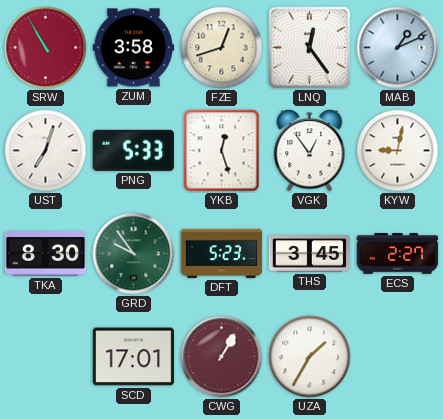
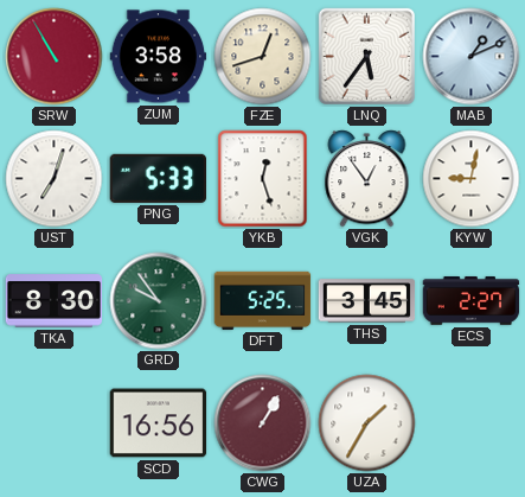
LNQ: 12:24 -> 5:36 (366, 56)
DFT: 5:23 -> 5:25 (263, 300)
SCD: 17:01 -> 16:56 (159, 423)
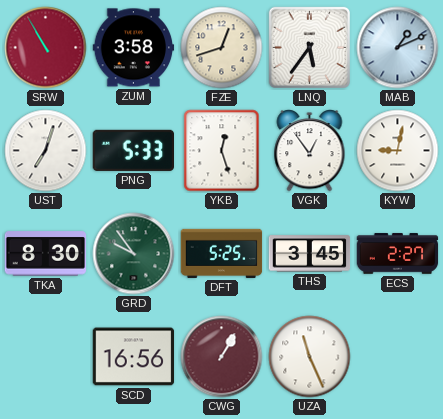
UZA: 1:35 -> 11:26 (310, 357)
